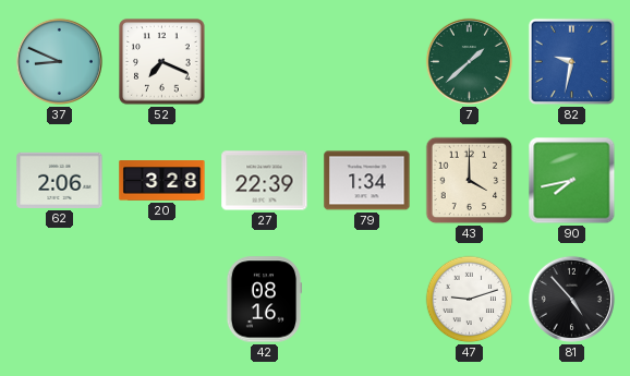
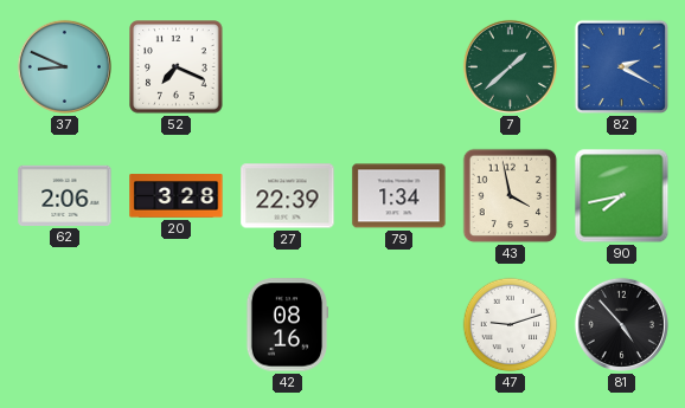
82: 9:32 -> 2:20 (622, 67)
43: 4:00 -> 3:58 (511, 196)
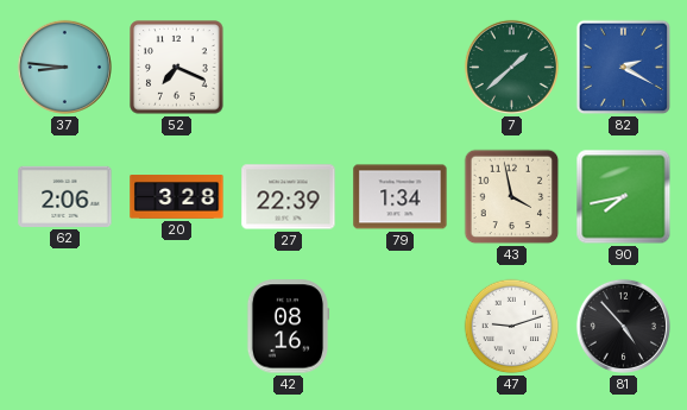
37: 8:49 -> 8:46 (64, 67)
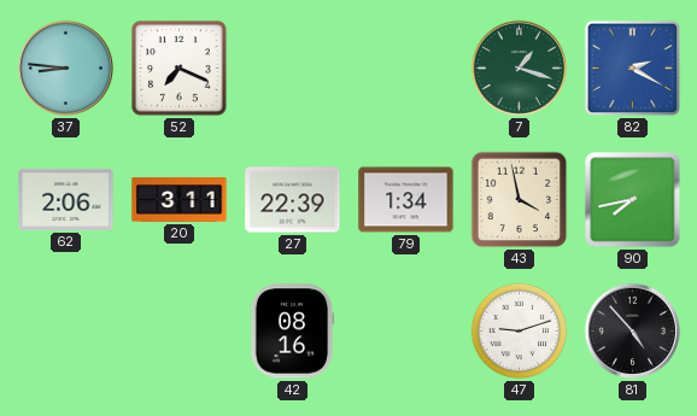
7: 1:38 -> 1:18 (519, 68)
20: 3:28 -> 3:11 (180, 200)
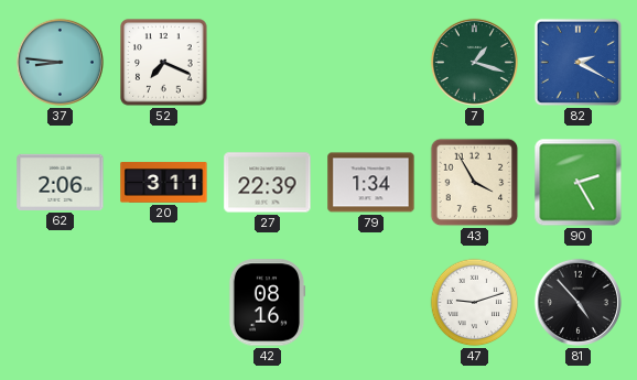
43: 3:58 -> 3:55 (475, 183)
90: 7:43 -> 2:25 (579, 183)
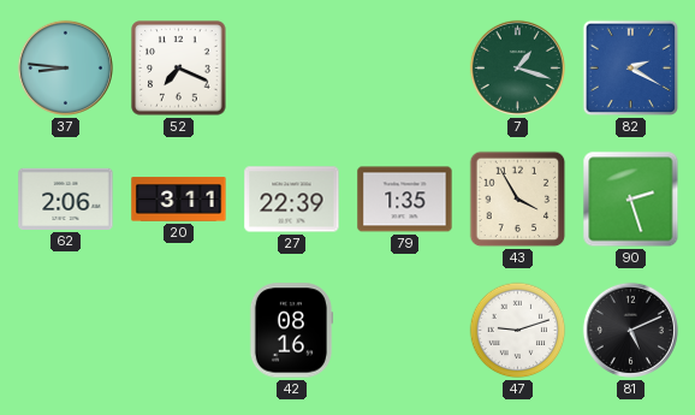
79: 1:34 -> 1:35 (405, 200)
90: 2:25 -> 2:27 (631, 200)
81: 4:53 -> 5:11 (630, 330)
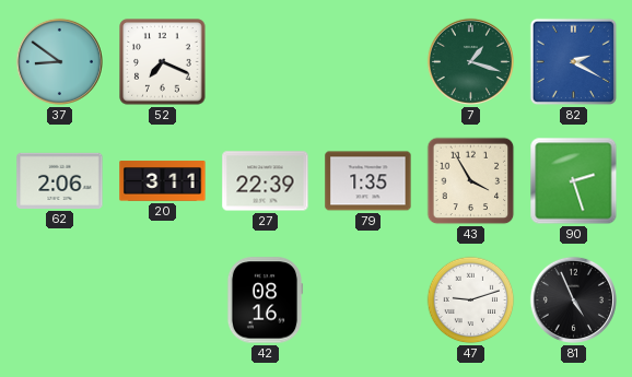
37: 8:46 -> 8:51 (59, 61)
81: 5:11 -> 4:56 (573, 299)
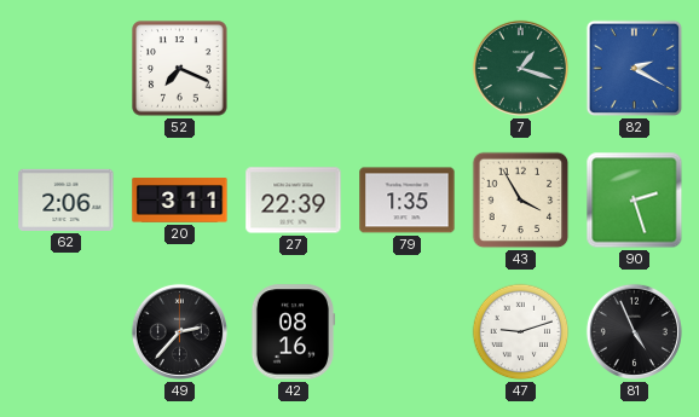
37: 8:51 -> none (59, 61)
49: none -> 2:37 (179, 331)
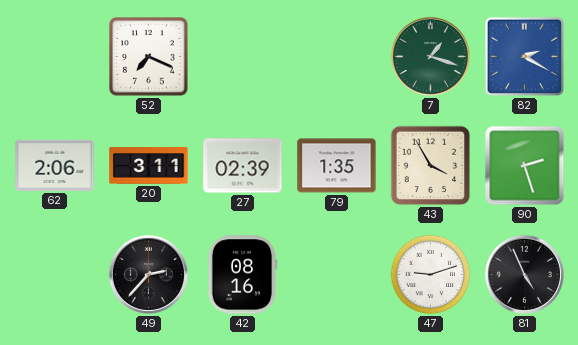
27: 22:39 -> 02:39 (243, 166)
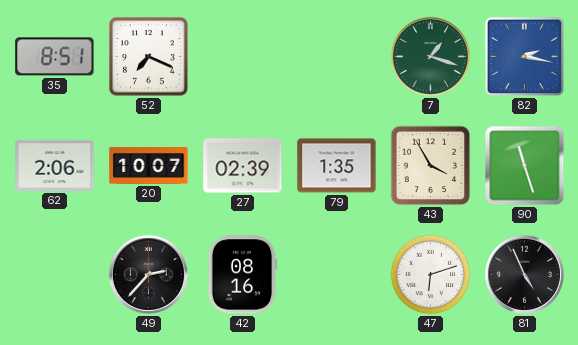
35: none -> 8:51 (55, 57)
82: 2:20 -> 2:17 (525, 57)
20: 3:11 -> 10:07 (149, 166)
90: 2:27 -> 11:27 (525, 166)
47: 9:12 -> 6:12 (431, 275)
